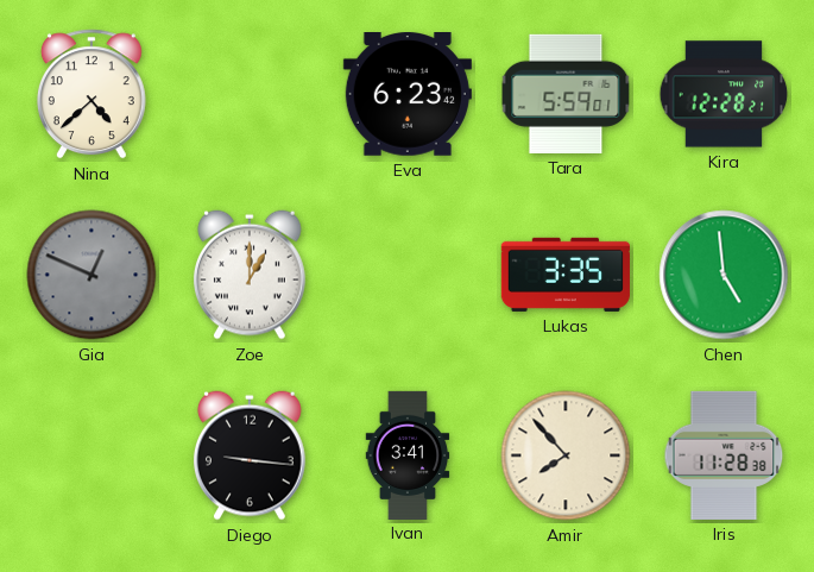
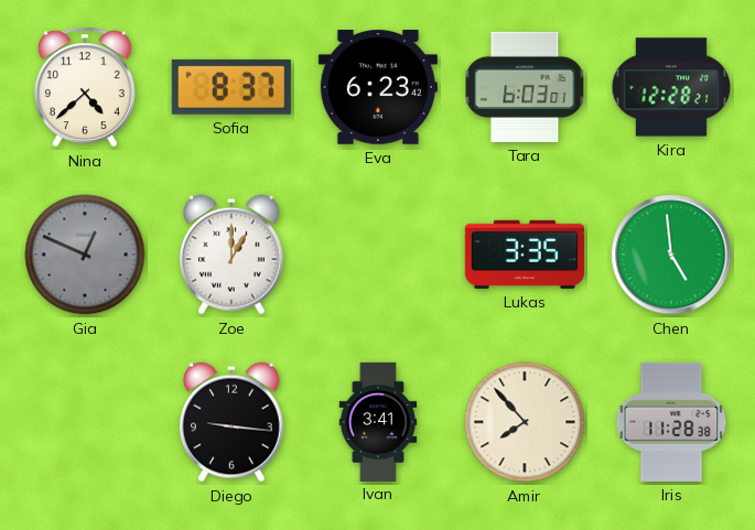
Sofia: none -> 8:37 (231, 87)
Tara: 5:59 -> 6:03 (525, 87)
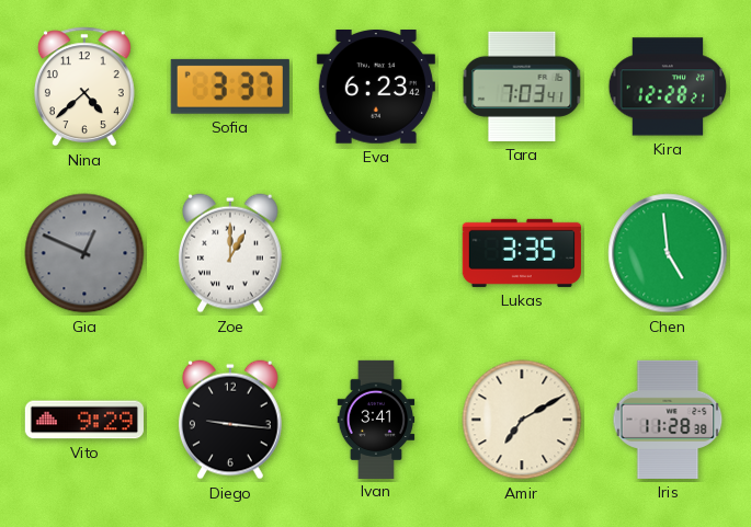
Sofia: 8:37 -> 3:37 (230, 87)
Tara: 6:03 -> 7:03 (522, 87)
Vito: none -> 9:29 (84, 420)
Amir: 7:53 -> 7:10 (522, 420)
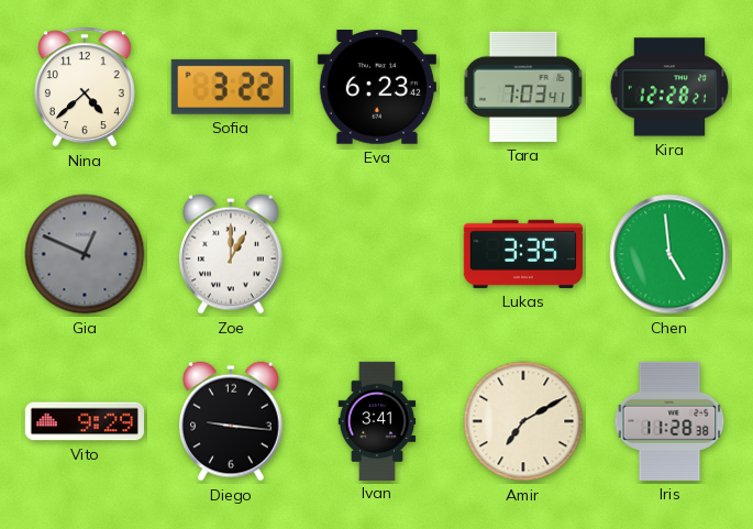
Sofia: 3:37 -> 3:22 (231, 87)
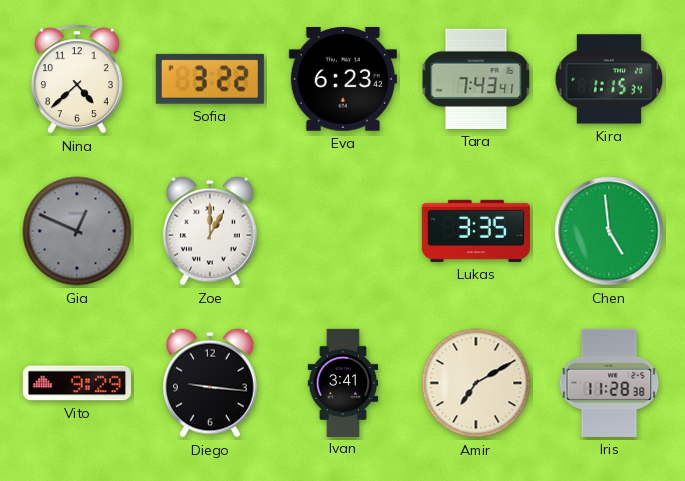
Tara: 7:03 -> 7:43 (476, 79)
Kira: 12:28 -> 1:15 (609, 79)
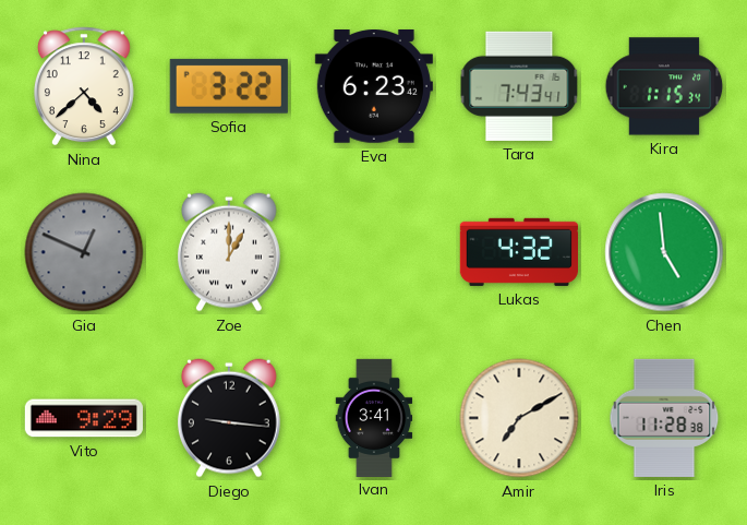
Lukas: 3:35 -> 4:32 (519, 252)
